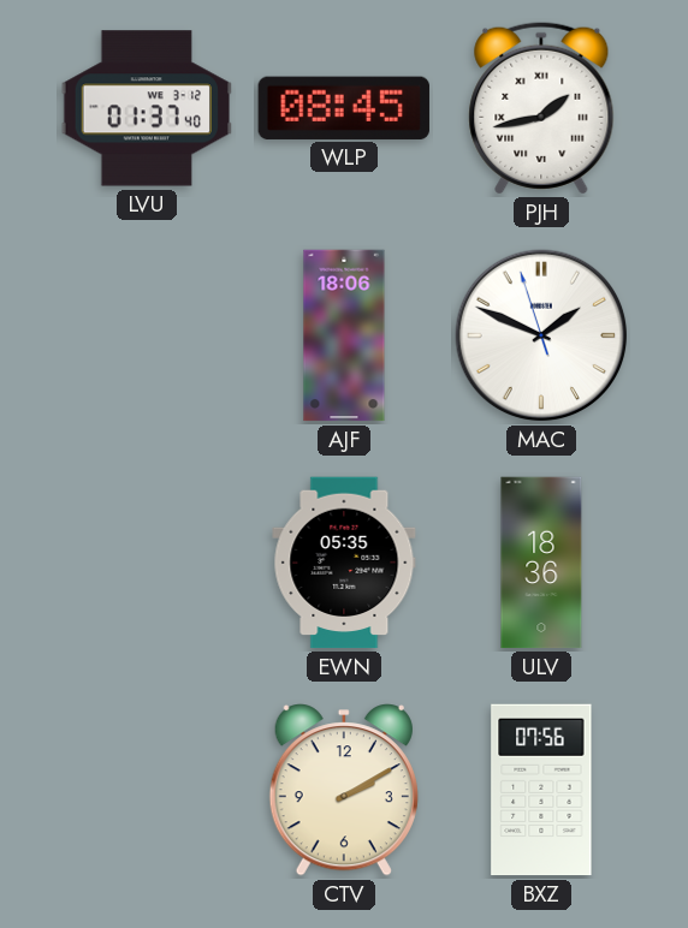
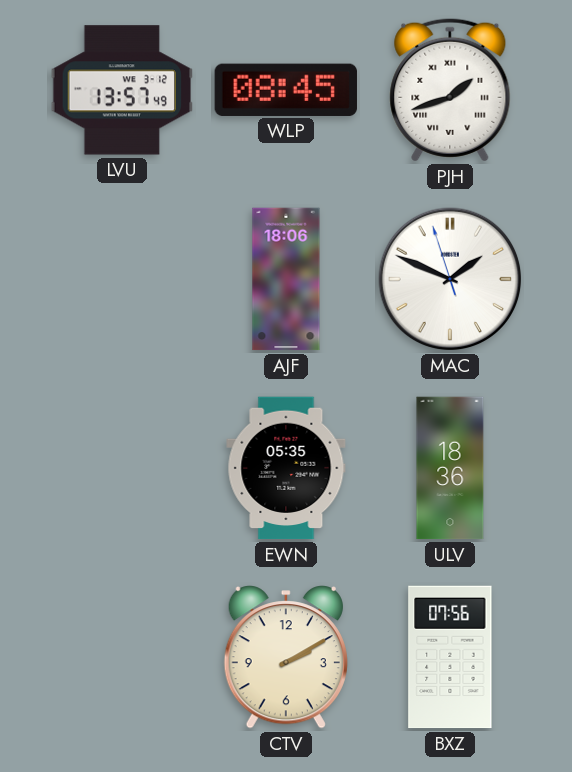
LVU: 01:37 -> 13:57 (121, 90)
PJH: 1:43 -> 1:42 (450, 90)
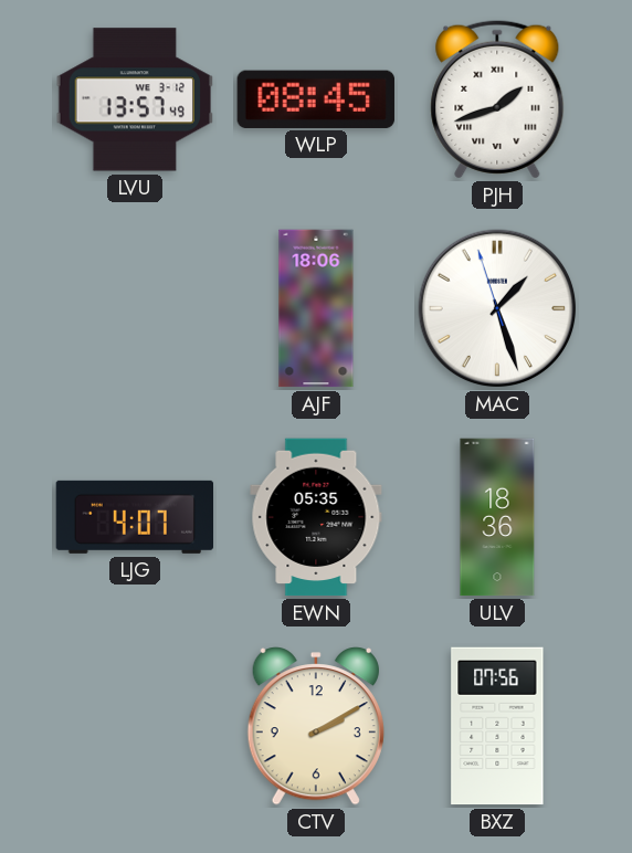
MAC: 1:48 -> 1:26 (497, 308)
LJG: none -> 4:07 (135, 517)
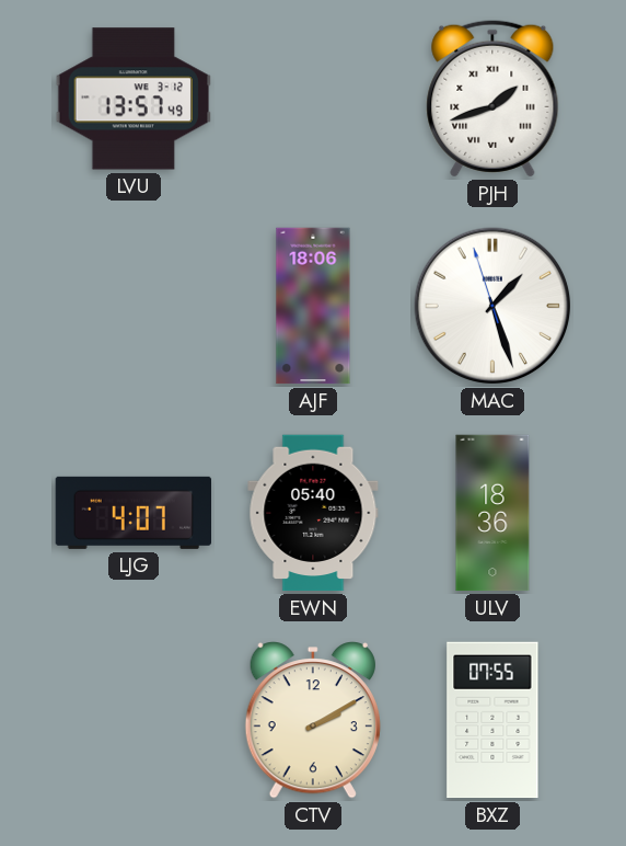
WLP: 08:45 -> none (316, 99)
EWN: 05:35 -> 05:40 (313, 513)
BXZ: 07:56 -> 07:55 (492, 720)
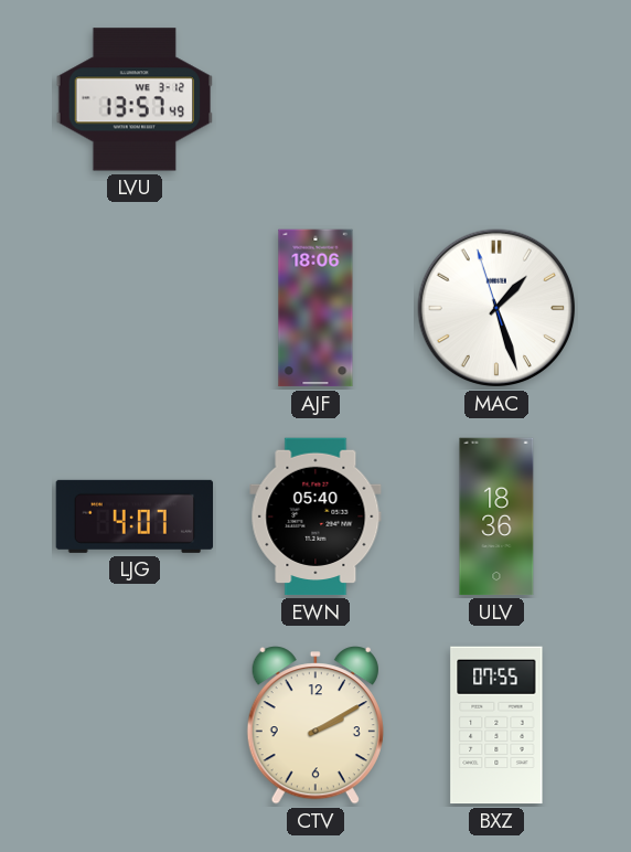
PJH: 1:42 -> none (492, 99)
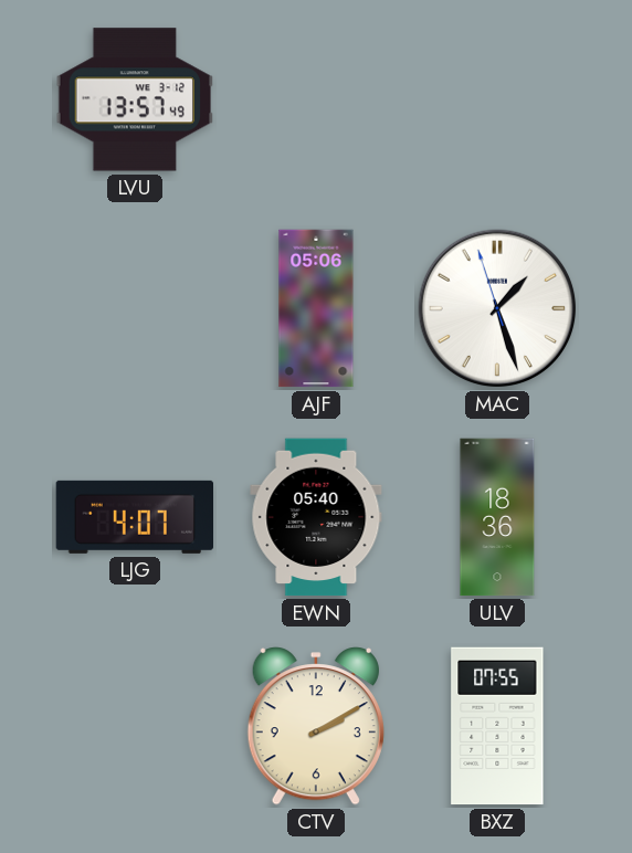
AJF: 18:06 -> 05:06 (316, 308)
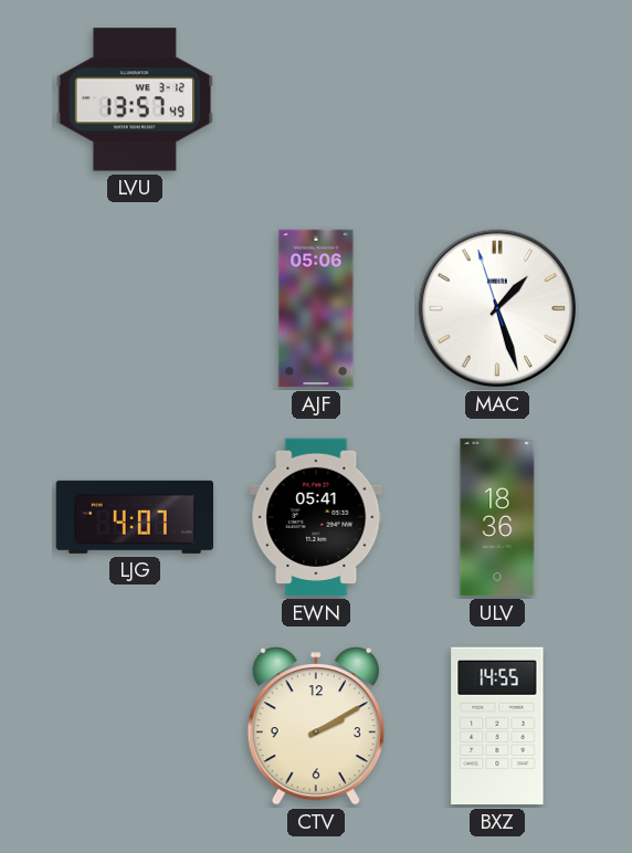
EWN: 05:40 -> 05:41 (316, 517)
BXZ: 07:55 -> 14:55 (497, 726)
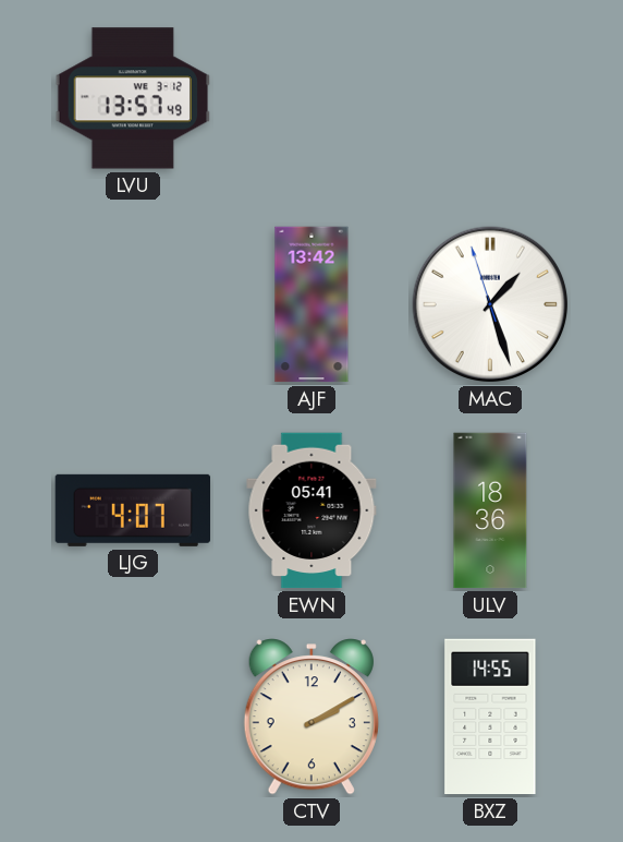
AJF: 05:06 -> 13:42 (311, 304)
